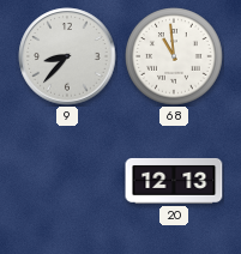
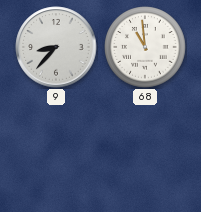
20: 12:13 -> none (174, 181)
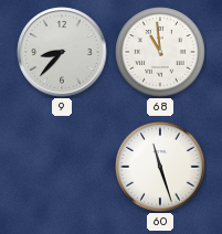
60: none -> 11:27 (160, 167)
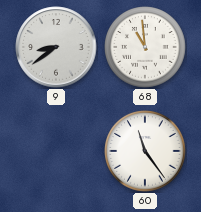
9: 8:37 -> 8:39 (56, 47)
60: 11:27 -> 11:24 (145, 151)
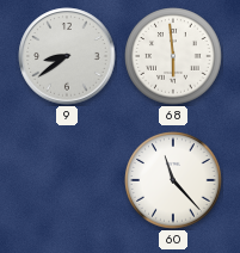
68: 10:59 -> 5:59 (173, 56)
60: 11:24 -> 11:23 (173, 180)
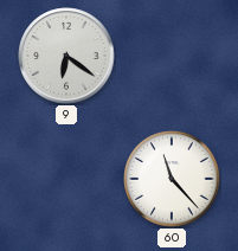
9: 8:39 -> 6:21 (66, 56)
68: 5:59 -> none (173, 56)
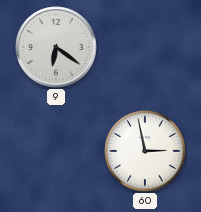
60: 11:23 -> 2:58 (145, 151)
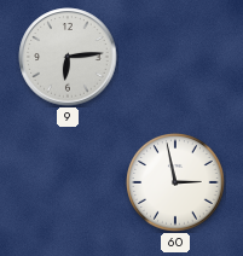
9: 6:21 -> 6:14 (68, 57)
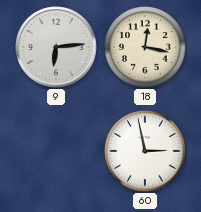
18: none -> 12:17 (145, 47)
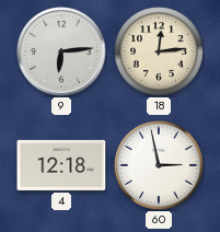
18: 12:17 -> 12:14 (159, 51)
4: none -> 12:18 (61, 165)
